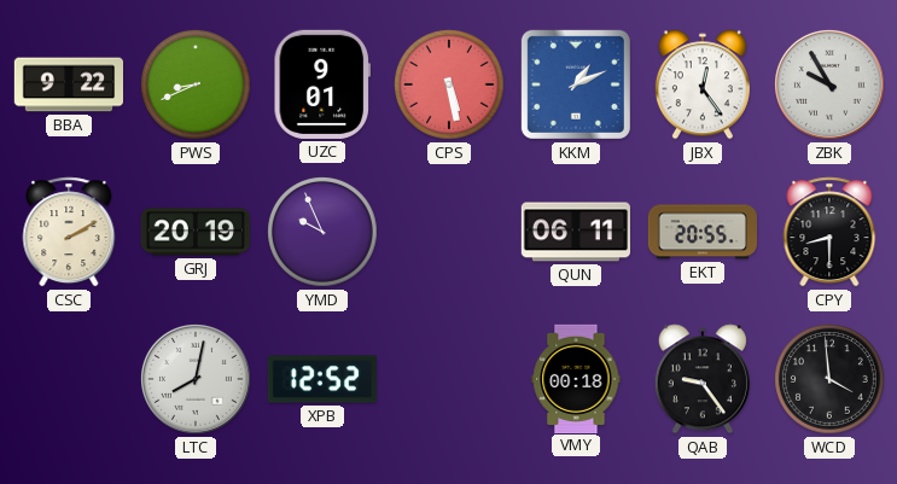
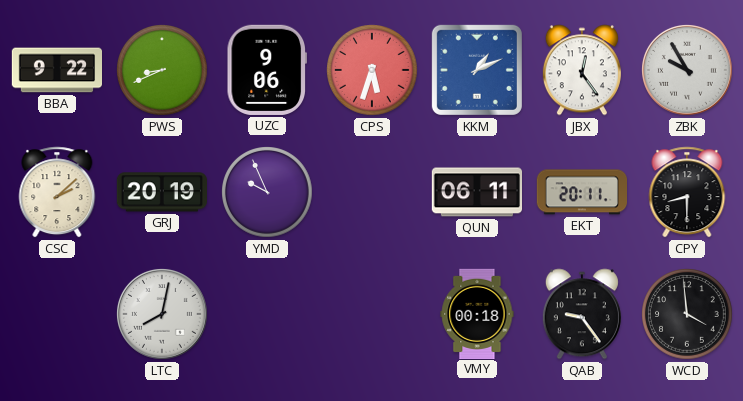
UZC: 9:01 -> 9:06 (266, 70)
CPS: 5:28 -> 5:33 (373, 71)
CSC: 2:10 -> 2:08 (57, 192)
EKT: 20:55 -> 20:11 (581, 192)
XPB: 12:52 -> none (322, 379)
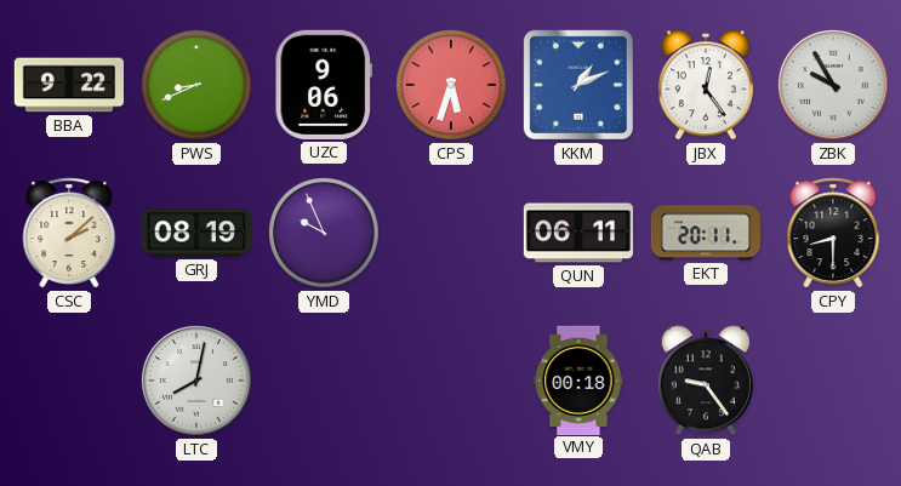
GRJ: 20:19 -> 08:19 (195, 233)
WCD: 3:59 -> none (688, 315)
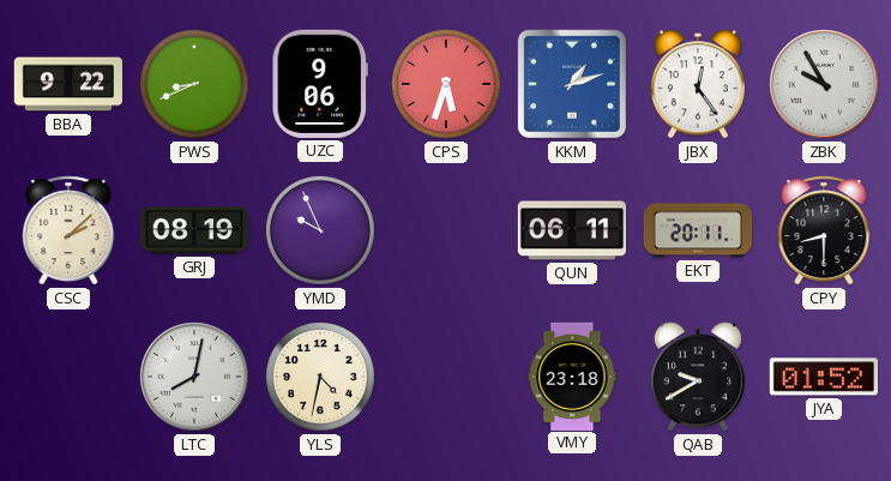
KKM: 1:11 -> 1:12 (572, 84)
YLS: none -> 4:32 (321, 378)
VMY: 00:18 -> 23:18 (572, 375)
QAB: 9:24 -> 9:40 (698, 377)
JYA: none -> 01:52 (824, 377)
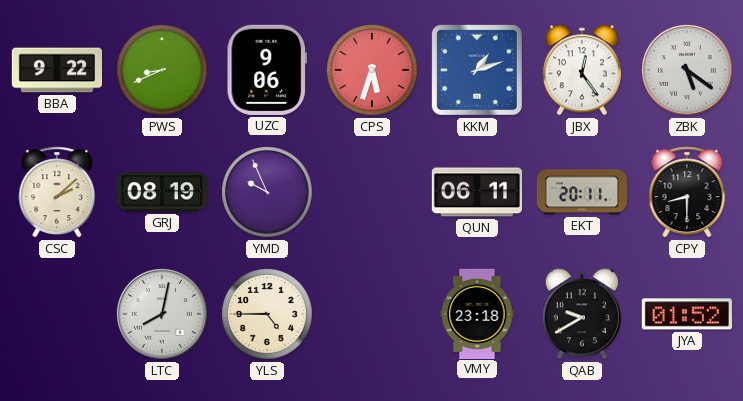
ZBK: 9:55 -> 5:21 (688, 71)
YLS: 4:32 -> 4:45 (268, 315)
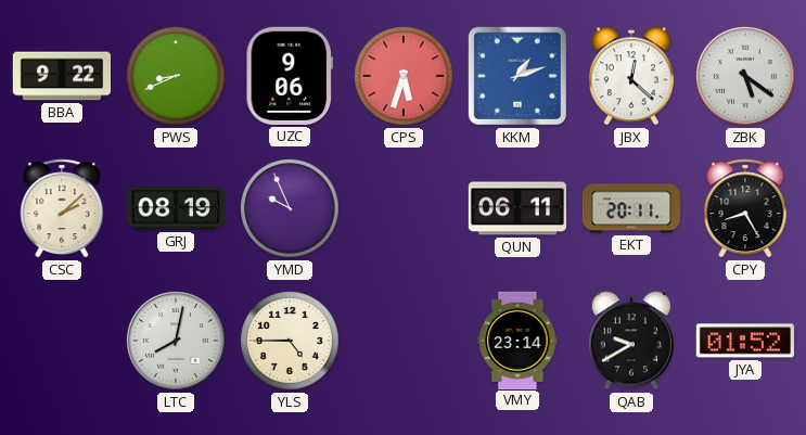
JBX: 12:24 -> 12:22 (631, 76)
CPY: 8:30 -> 8:25 (745, 208)
VMY: 23:18 -> 23:14 (517, 340)
